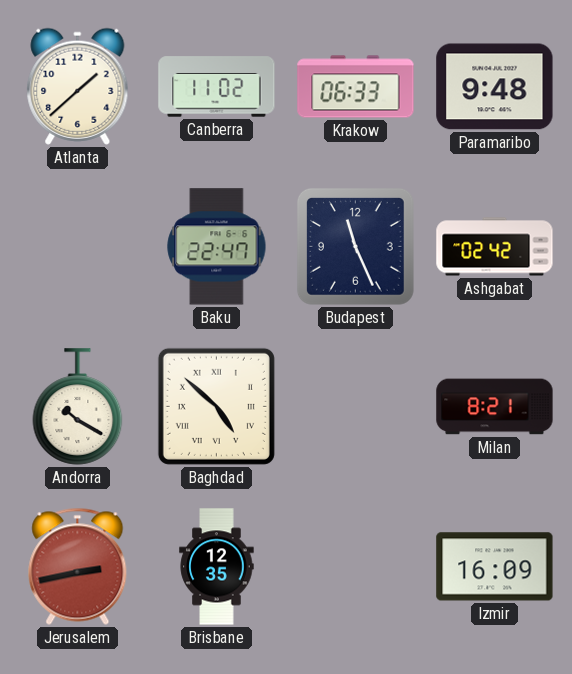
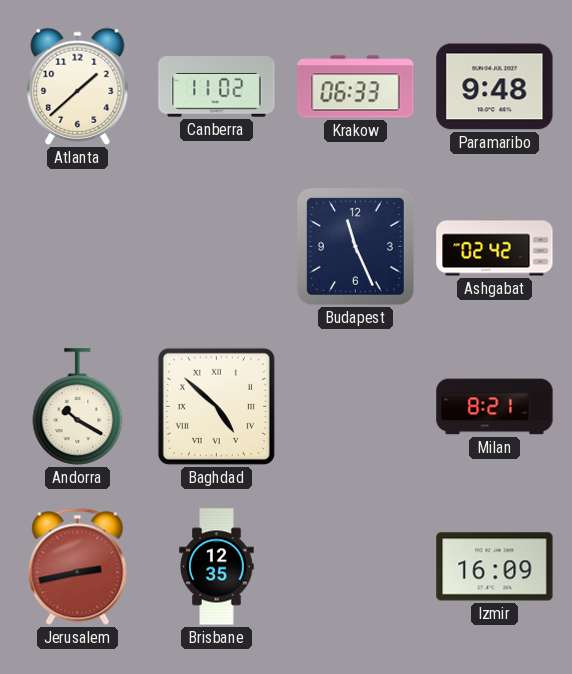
Baku: 22:47 -> none (217, 247)
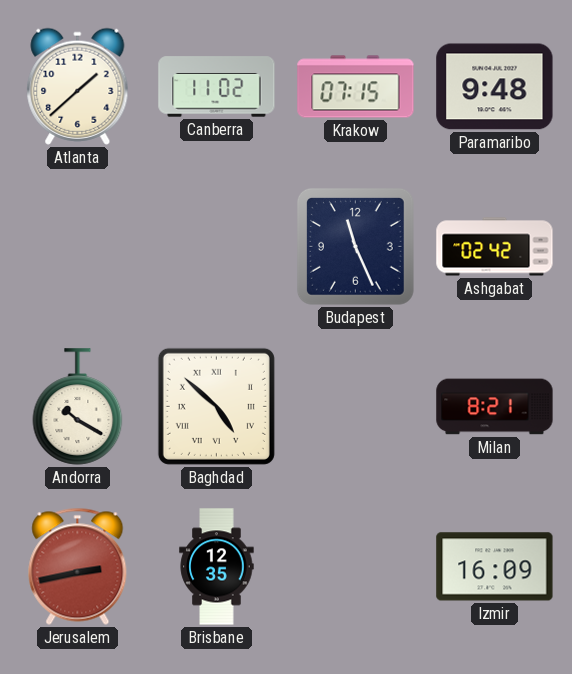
Krakow: 06:33 -> 07:15 (356, 87)
